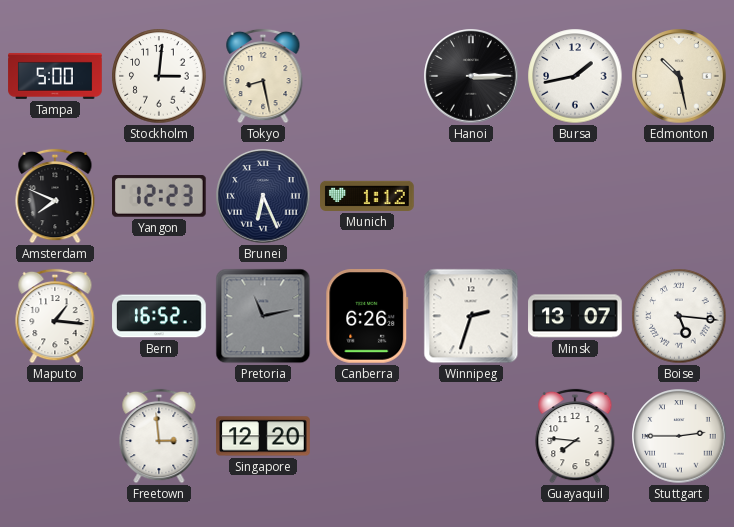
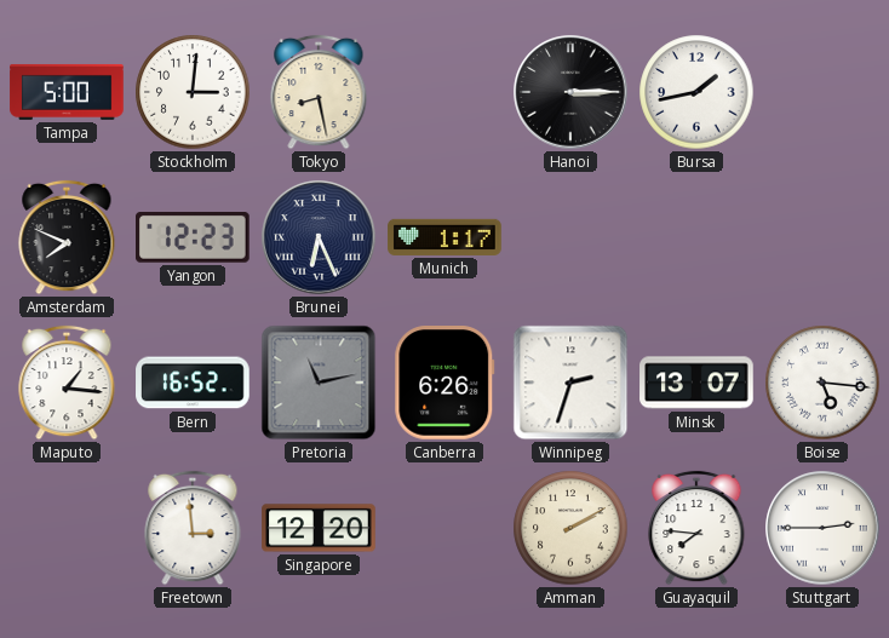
Edmonton: 10:28 -> none (679, 76)
Munich: 1:12 -> 1:17 (444, 237)
Amman: none -> 2:10 (570, 528)
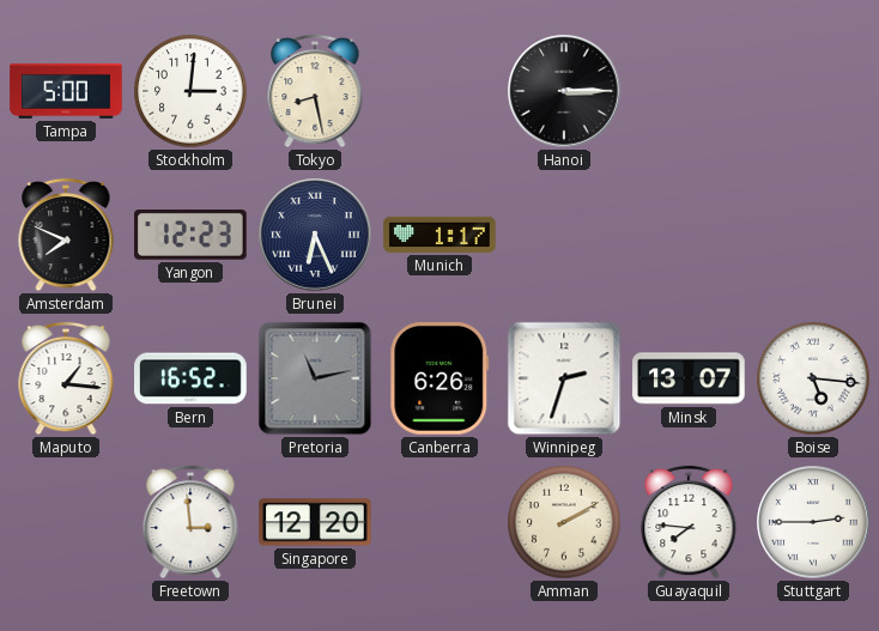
Bursa: 1:43 -> none (696, 92)
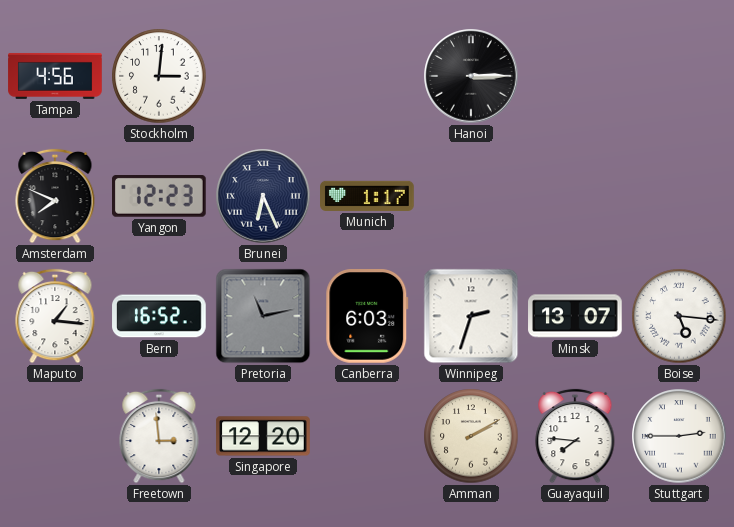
Tampa: 5:00 -> 4:56 (55, 76)
Tokyo: 8:28 -> none (315, 91)
Canberra: 6:26 -> 6:03 (367, 317)
